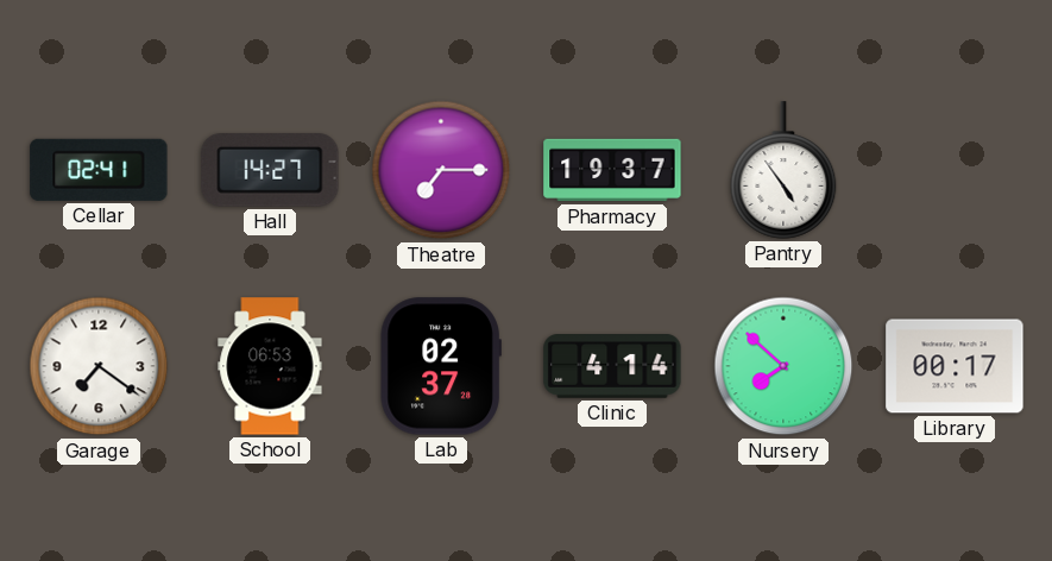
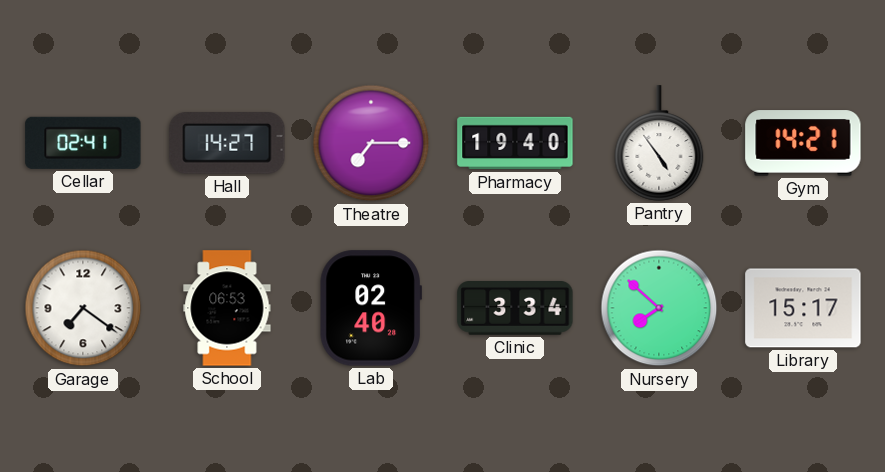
Pharmacy: 19:37 -> 19:40 (515, 143)
Gym: none -> 14:21 (803, 143)
Lab: 02:37 -> 02:40 (371, 308)
Clinic: 4:14 -> 3:34 (515, 309)
Library: 00:17 -> 15:17 (803, 308)
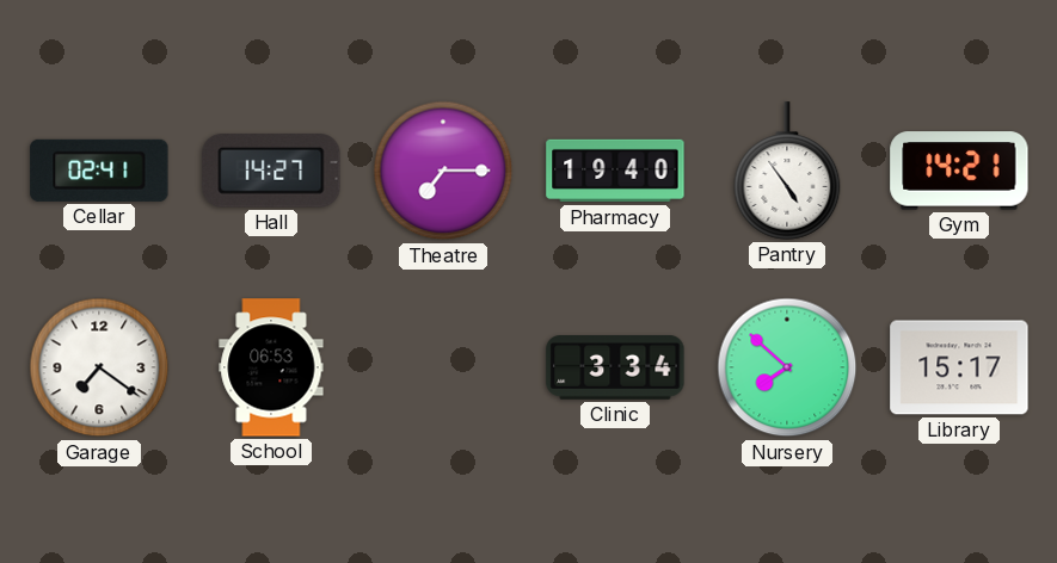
Lab: 02:40 -> none (371, 308)
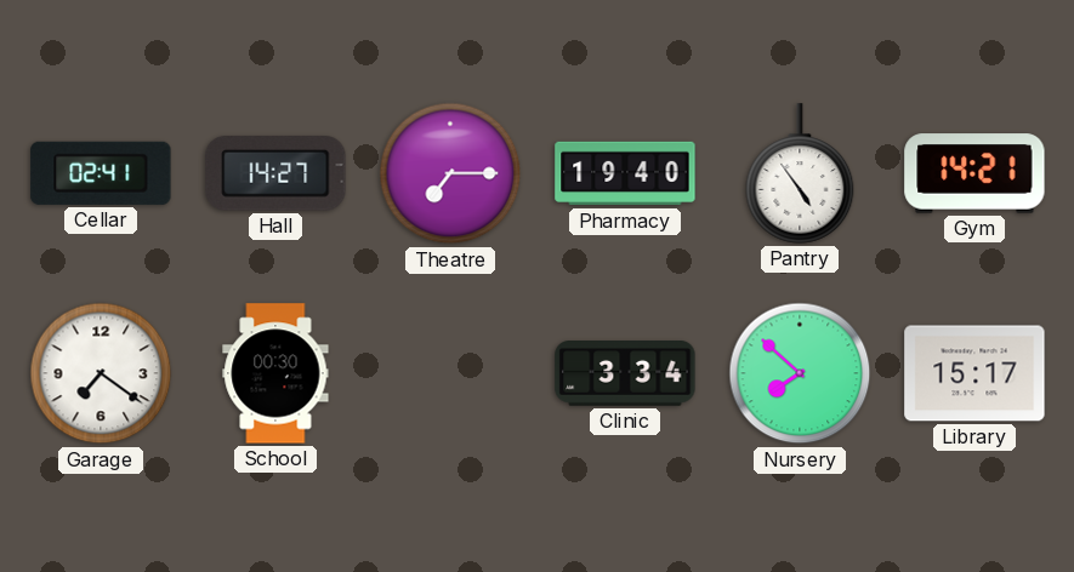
School: 06:53 -> 00:30 (275, 373)
